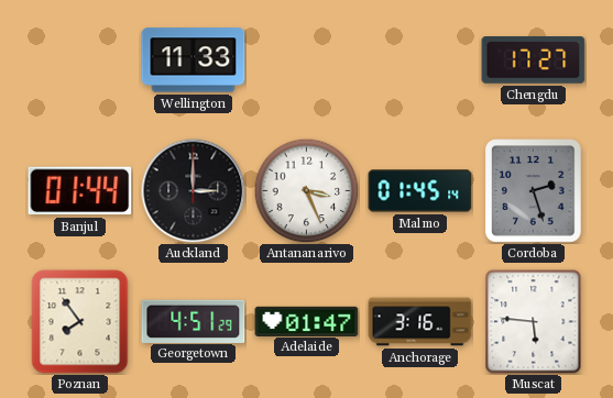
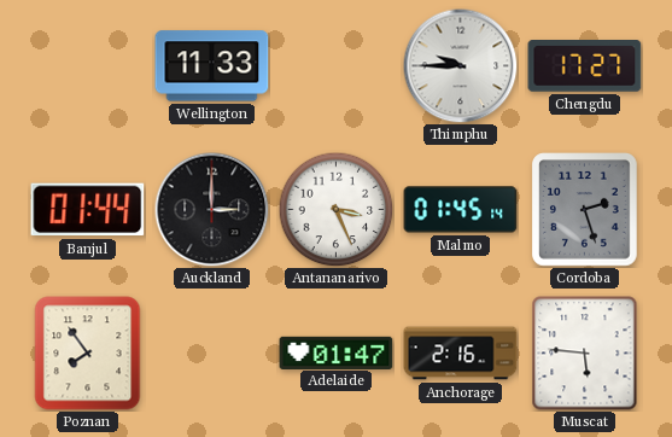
Thimphu: none -> 9:45 (460, 65)
Georgetown: 4:51 -> none (194, 321)
Anchorage: 3:16 -> 2:16 (461, 354)
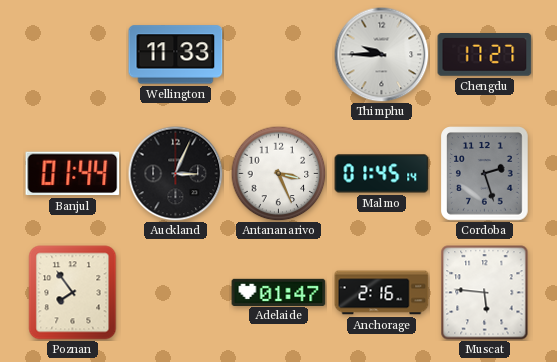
Auckland: 3:00 -> 3:04 (175, 173)
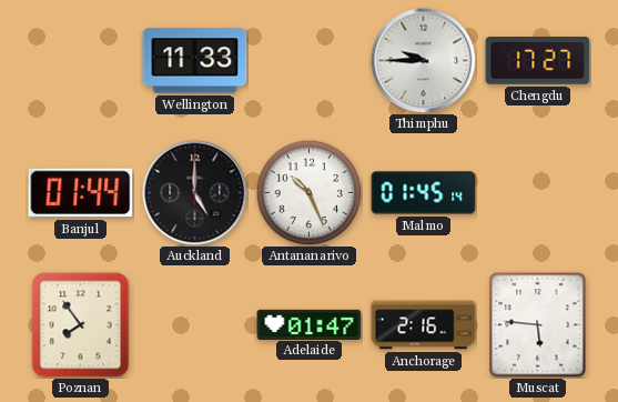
Auckland: 3:04 -> 5:00 (194, 192)
Antananarivo: 3:26 -> 10:26 (308, 192)
Cordoba: 2:27 -> none (485, 174)
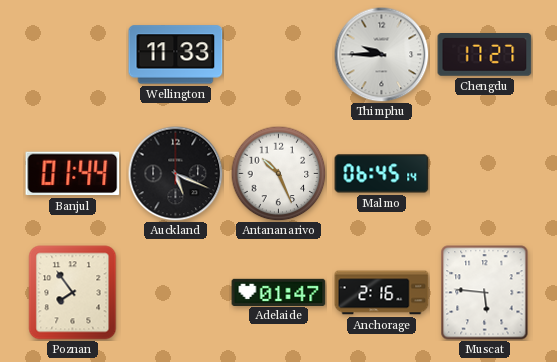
Auckland: 5:00 -> 5:19 (175, 173)
Malmo: 01:45 -> 06:45 (382, 174)
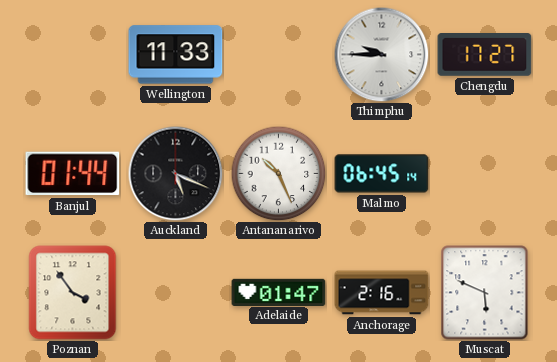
Poznan: 7:54 -> 3:54 (73, 293)
Muscat: 5:46 -> 5:49 (485, 293)
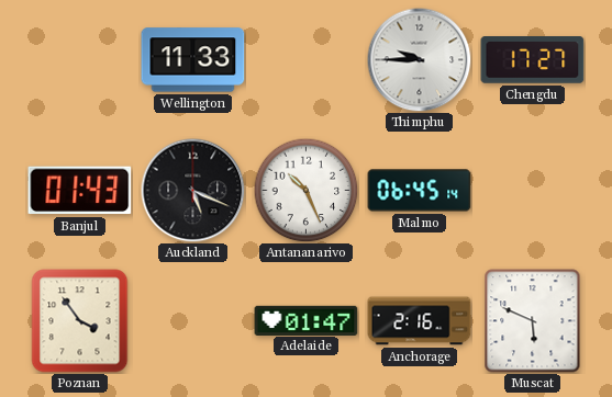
Banjul: 01:44 -> 01:43 (80, 191)
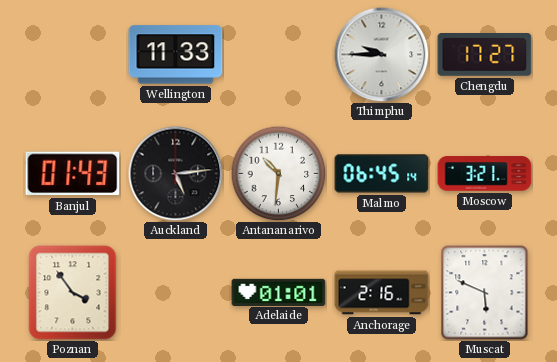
Auckland: 5:19 -> 5:14 (175, 173)
Antananarivo: 10:26 -> 10:31 (278, 173)
Moscow: none -> 3:21 (485, 174)
Adelaide: 01:47 -> 01:01 (279, 292)
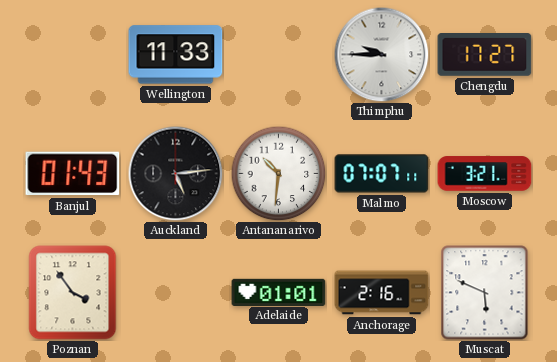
Malmo: 06:45 -> 07:07 (382, 174)
